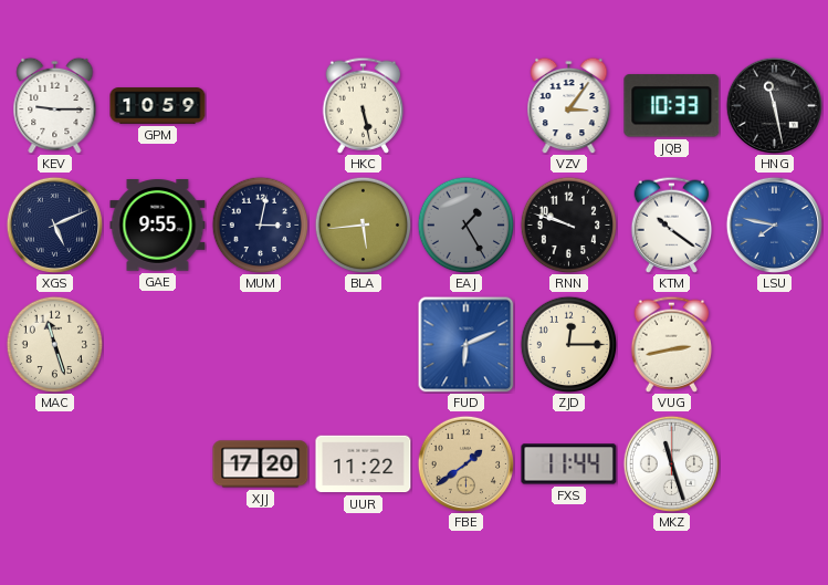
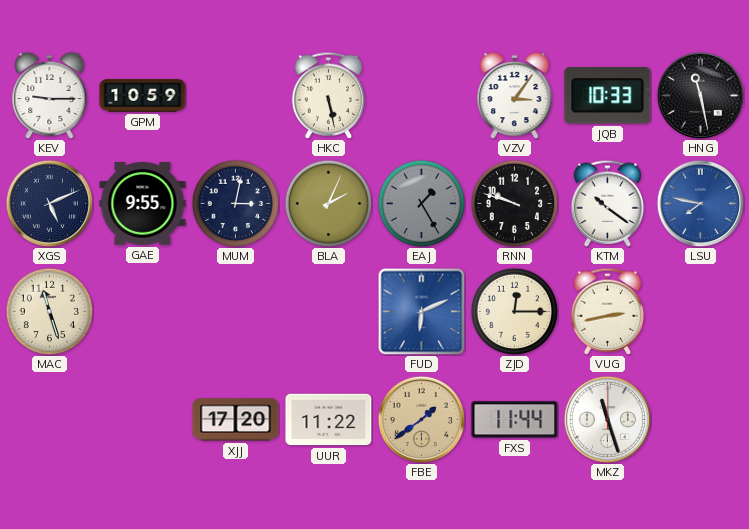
BLA: 5:44 -> 2:04 (328, 203)
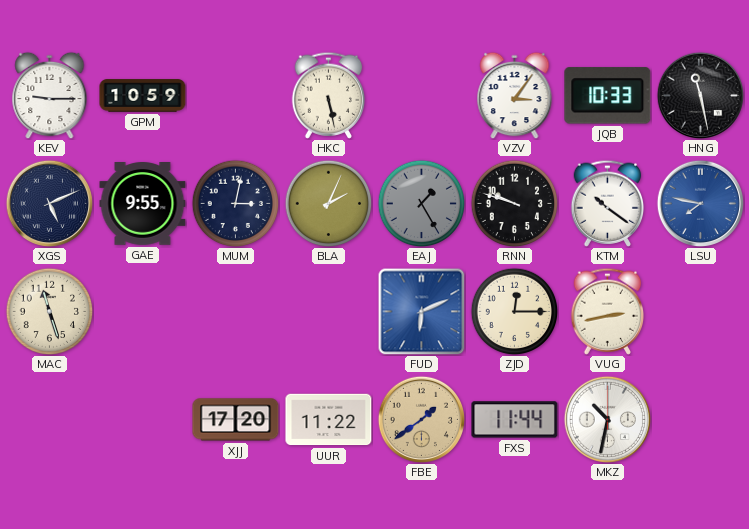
MKZ: 11:27 -> 10:32 (607, 419)
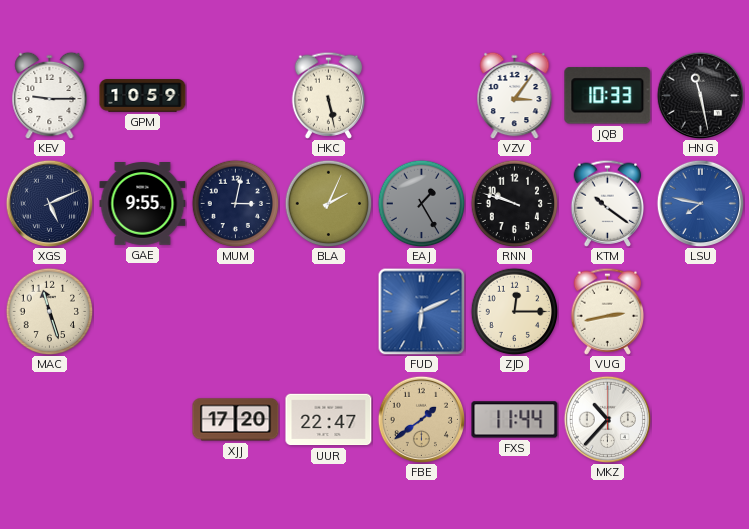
UUR: 11:22 -> 22:47 (329, 420)
MKZ: 10:32 -> 10:37 (607, 419)
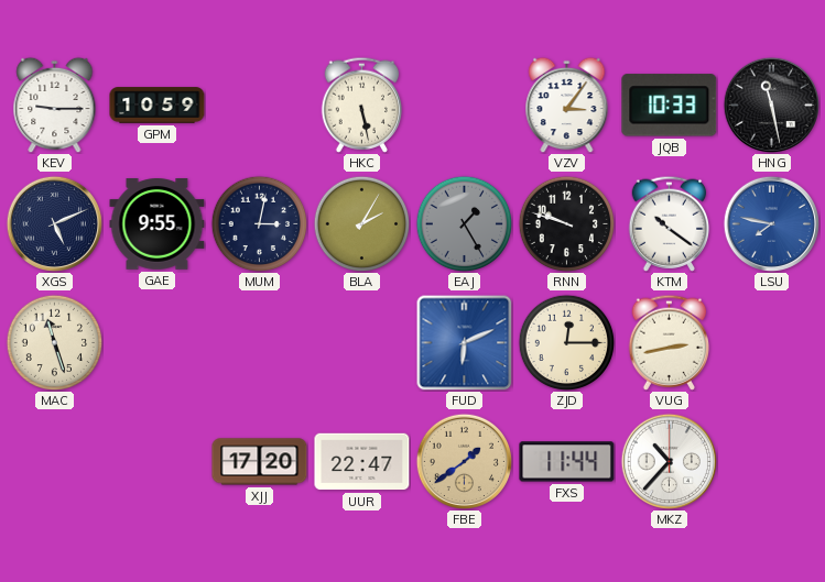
BLA: 2:04 -> 2:05 (361, 223)
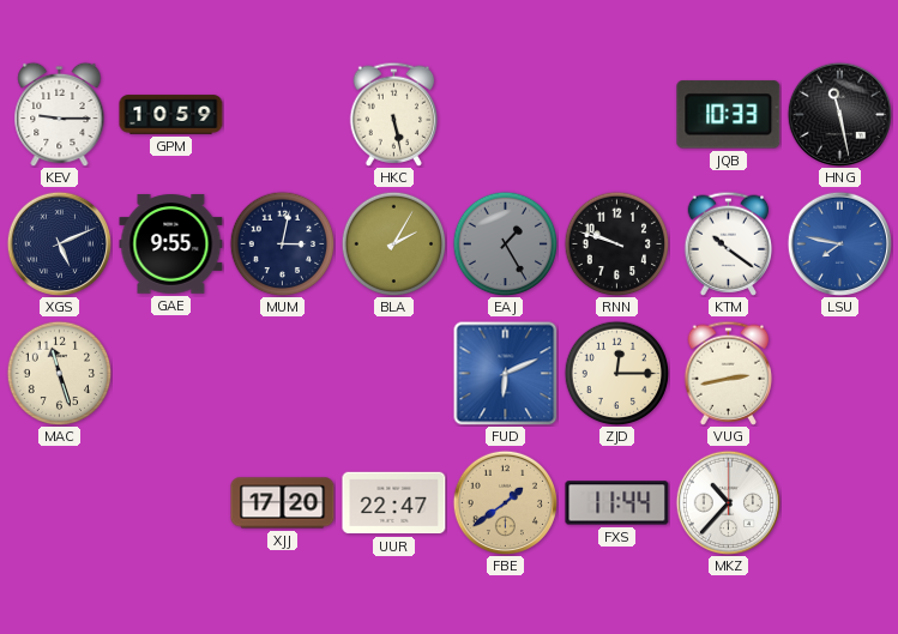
VZV: 3:06 -> none (567, 105)
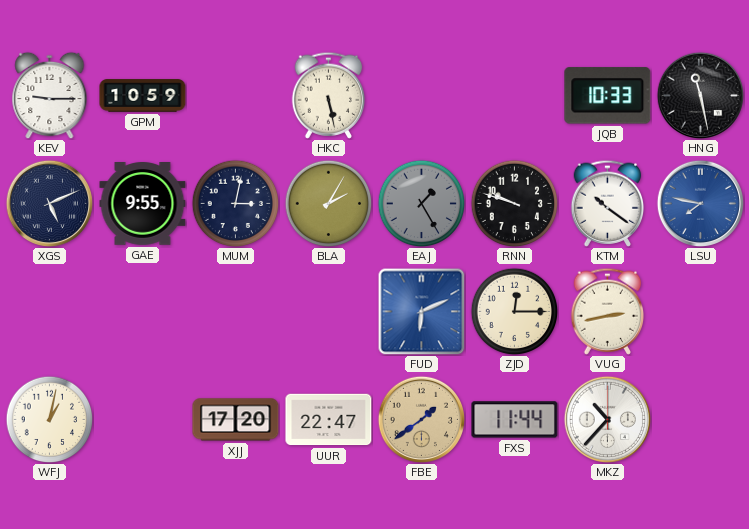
MAC: 11:27 -> none (59, 373)
WFJ: none -> 1:02 (49, 419)
